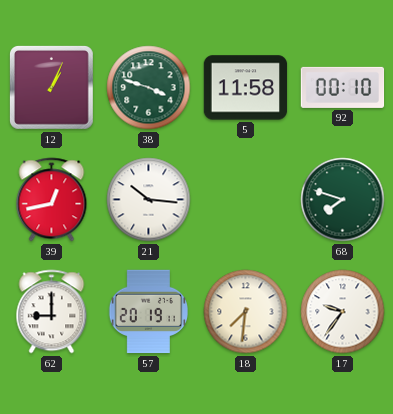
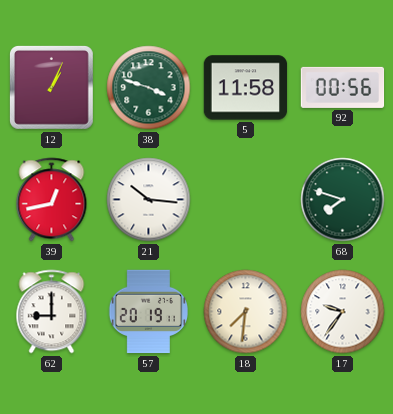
92: 00:10 -> 00:56 (343, 87)
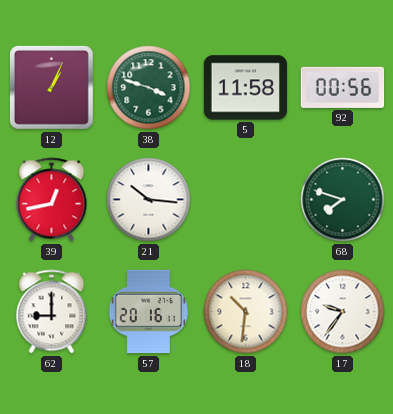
57: 20:19 -> 20:16 (148, 312)
18: 7:31 -> 10:31 (246, 312)
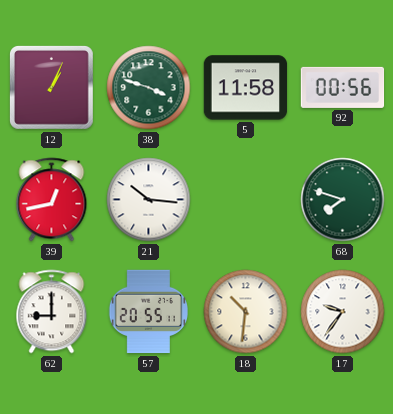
57: 20:16 -> 20:55 (148, 312)
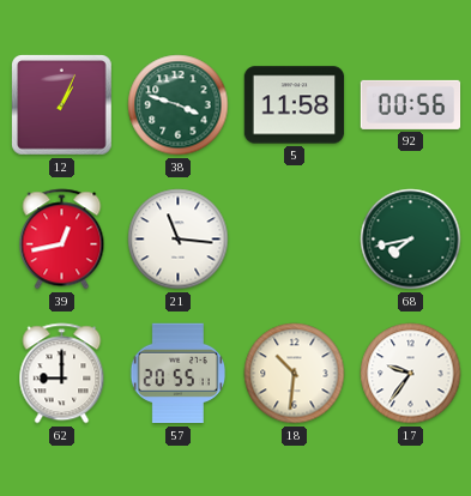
21: 10:16 -> 11:16 (179, 240)
68: 7:48 -> 7:43 (411, 240)
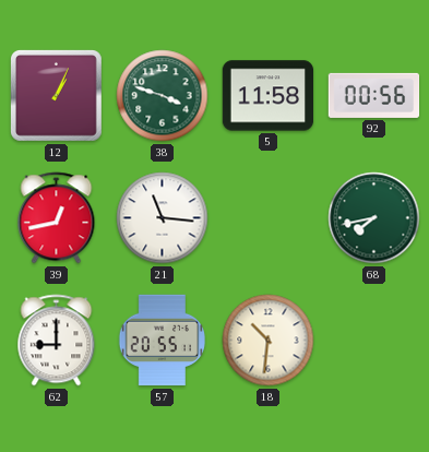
17: 9:36 -> none (411, 374)
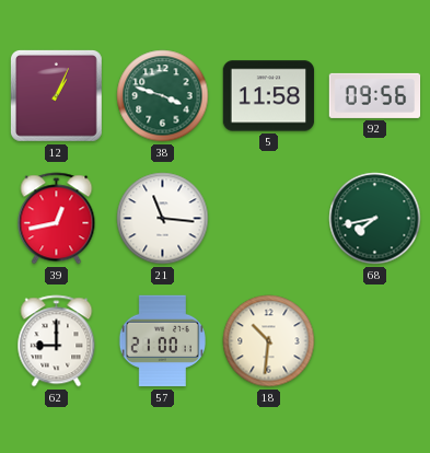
92: 00:56 -> 09:56 (375, 95)
57: 20:55 -> 21:00 (162, 341)
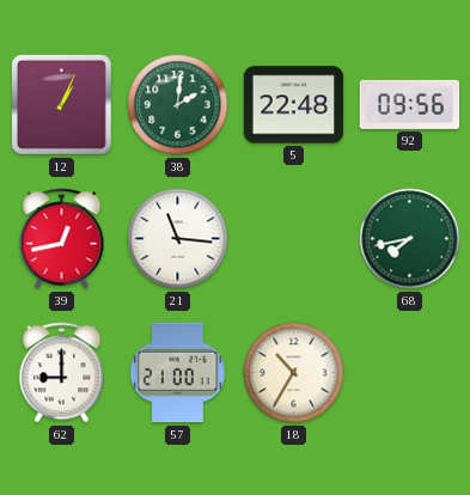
38: 3:48 -> 2:01 (178, 105)
5: 11:58 -> 22:48 (294, 105)
18: 10:31 -> 10:35 (294, 373)
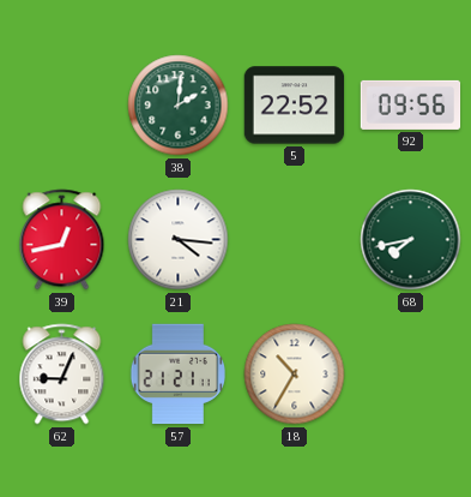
12: 1:04 -> none (61, 104)
5: 22:48 -> 22:52 (295, 106)
21: 11:16 -> 4:16 (179, 240)
62: 9:00 -> 9:04 (62, 375)
57: 21:00 -> 21:21 (177, 375)
